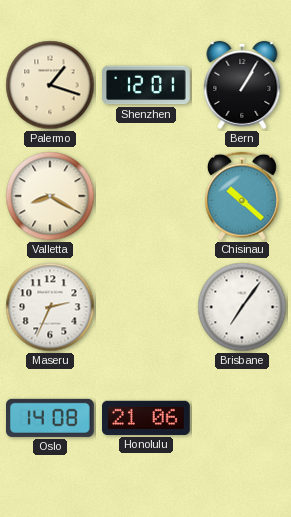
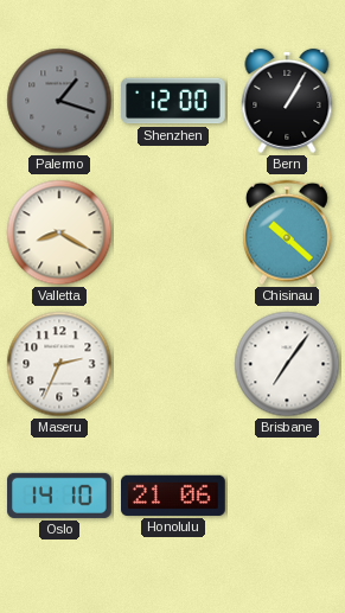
Palermo dial: cream -> grey (59, 101)
Shenzhen: 12:01 -> 12:00 (173, 101)
Oslo: 14:08 -> 14:10 (60, 496)
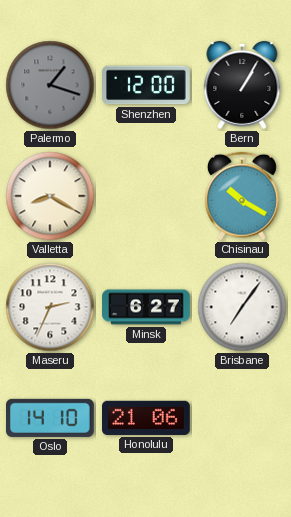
Chisinau: 10:22 -> 10:20 (242, 196)
Minsk: none -> 6:27 (146, 307)
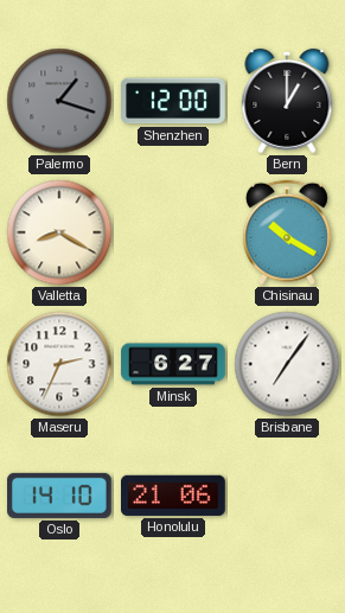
Bern: 1:05 -> 1:00 (287, 101)
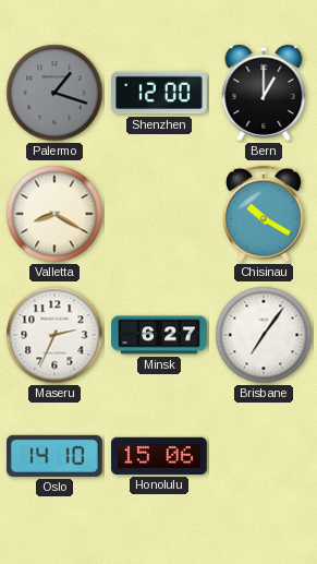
Honolulu: 21:06 -> 15:06 (160, 456)
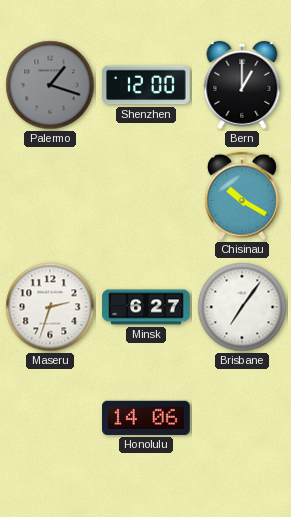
Valletta: 8:20 -> none (54, 214)
Maseru: 2:34 -> 2:33 (50, 307)
Oslo: 14:10 -> none (56, 456)
Honolulu: 15:06 -> 14:06 (147, 418)
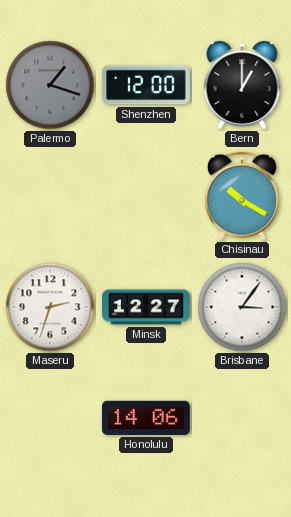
Minsk: 6:27 -> 12:27 (146, 307)
Brisbane: 7:06 -> 3:06 (242, 307)
